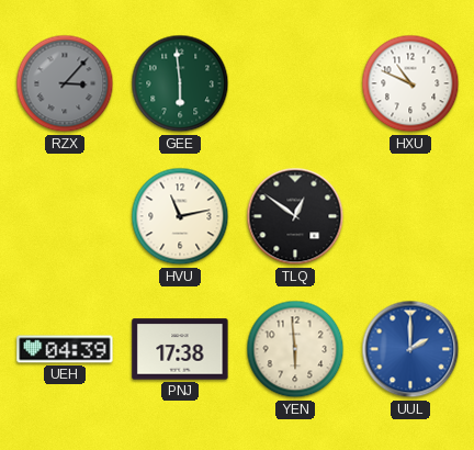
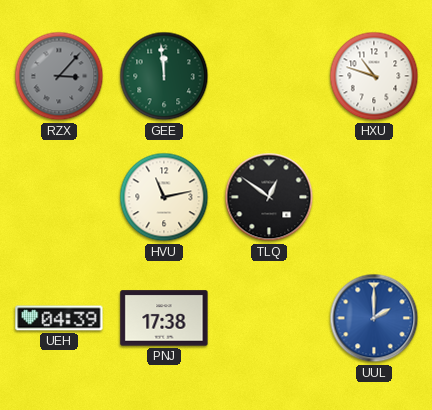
GEE: 5:59 -> 11:59 (164, 76)
HXU: 10:49 -> 10:48 (374, 76)
YEN: 5:59 -> none (295, 349)
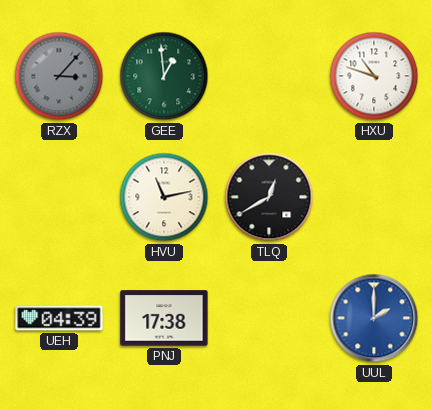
GEE: 11:59 -> 12:59 (164, 76)
TLQ: 12:51 -> 12:40 (269, 197)
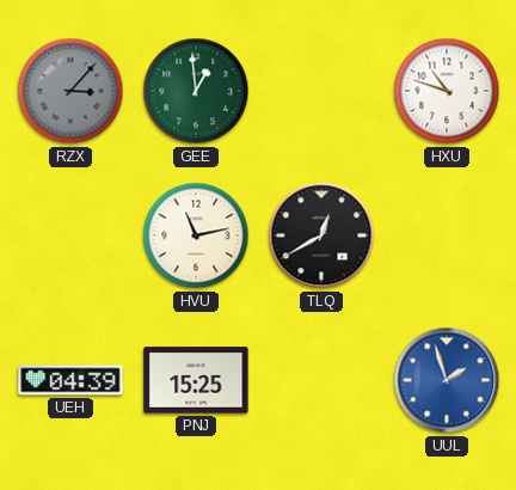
PNJ: 17:38 -> 15:25 (196, 380)
UUL: 2:00 -> 1:57 (447, 380)
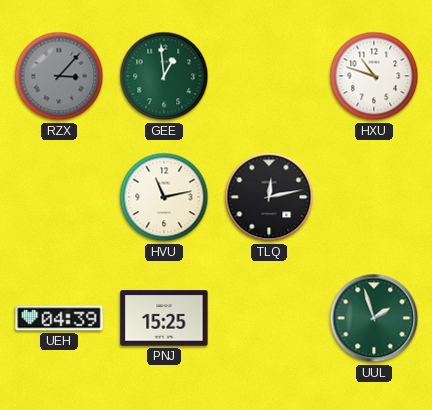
TLQ: 12:40 -> 12:13 (269, 197)
UUL dial: blue -> green (374, 318)
